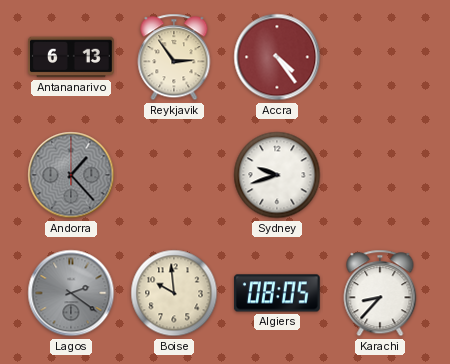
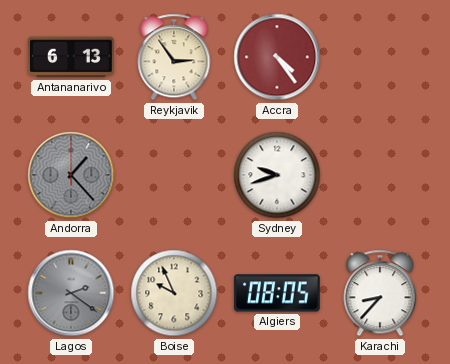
Boise: 9:59 -> 9:56 (174, 293)
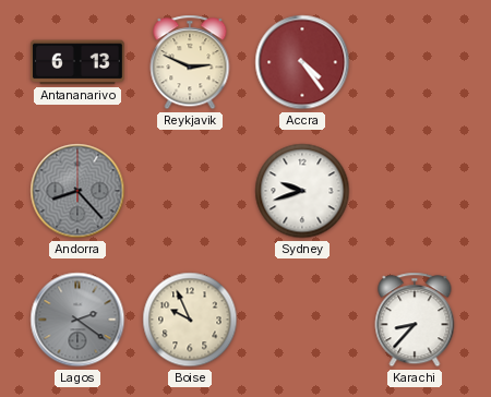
Reykjavik: 2:54 -> 2:49 (190, 62)
Andorra: 1:23 -> 8:23 (77, 191)
Algiers: 08:05 -> none (277, 293)
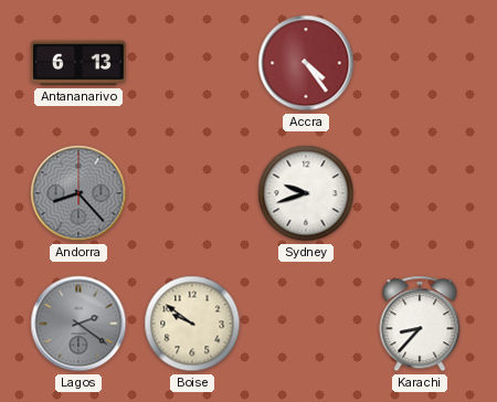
Reykjavik: 2:49 -> none (190, 62)
Boise: 9:56 -> 9:51 (192, 324)
